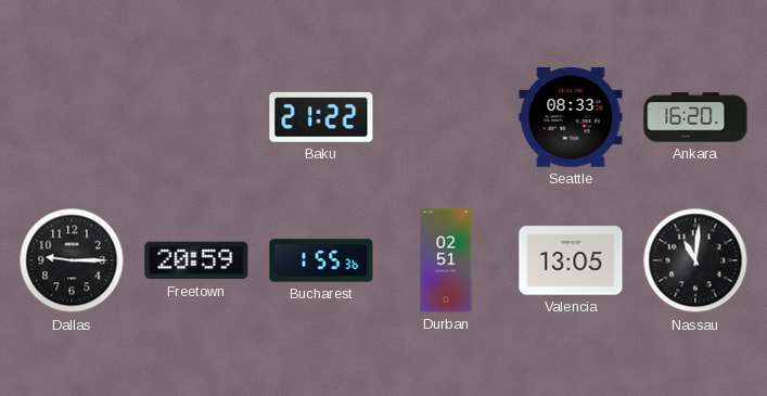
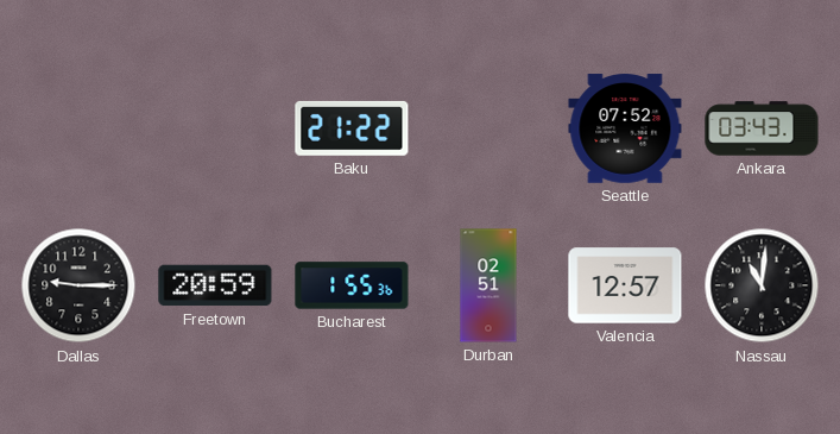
Seattle: 08:33 -> 07:52 (625, 128)
Ankara: 16:20 -> 03:43 (762, 128)
Valencia: 13:05 -> 12:57 (625, 285)
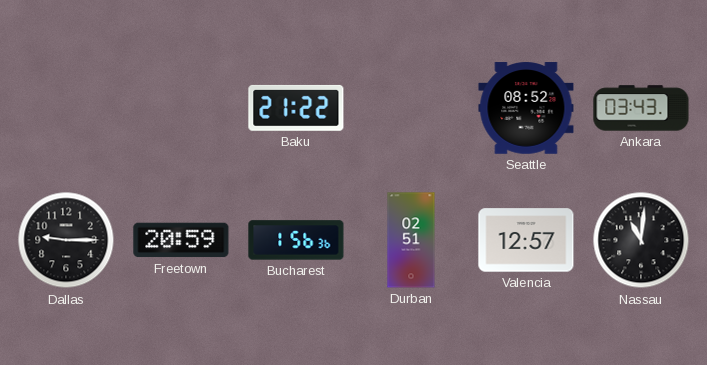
Seattle: 07:52 -> 08:52 (526, 108)
Bucharest: 1:55 -> 1:56 (296, 240)
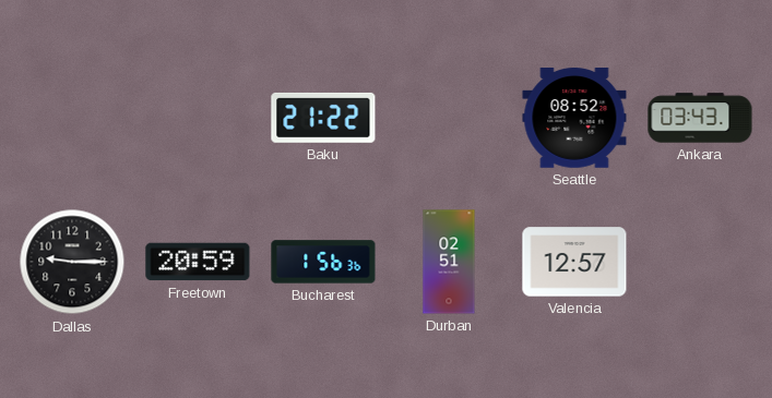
Nassau: 11:01 -> none (641, 240)
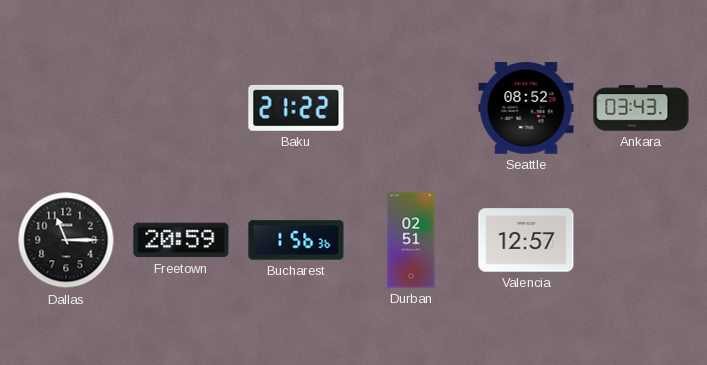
Dallas: 9:15 -> 11:15 (66, 240)
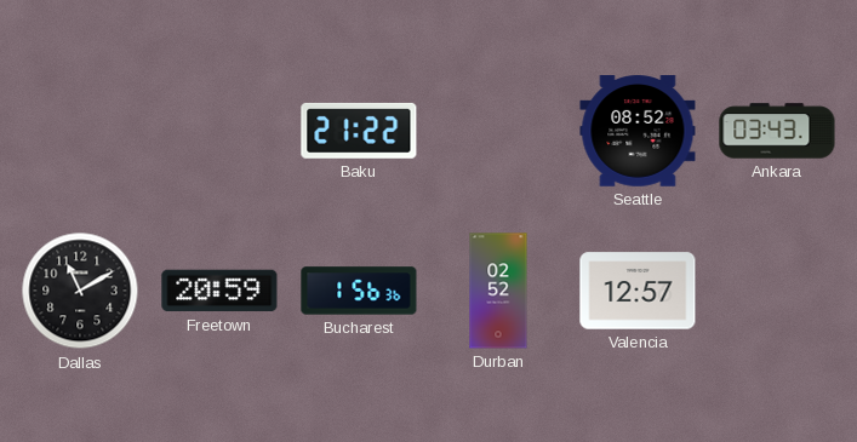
Dallas: 11:15 -> 11:10 (80, 291)
Durban: 02:51 -> 02:52 (498, 291)
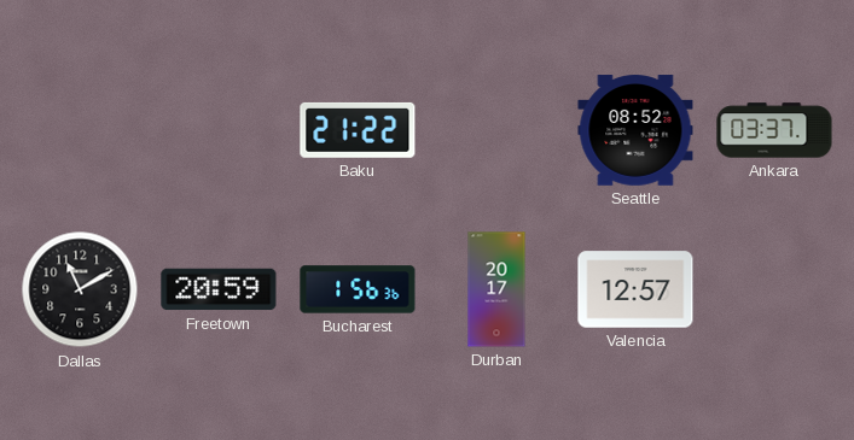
Ankara: 03:43 -> 03:37 (774, 130)
Durban: 02:52 -> 20:17 (496, 289)
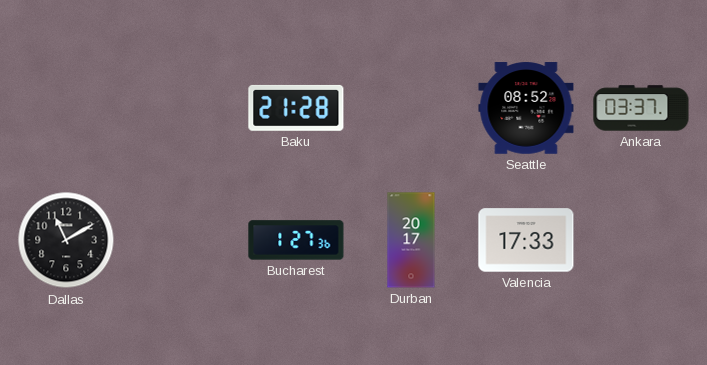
Baku: 21:22 -> 21:28 (296, 108)
Freetown: 20:59 -> none (219, 289)
Bucharest: 1:56 -> 1:27 (296, 240)
Valencia: 12:57 -> 17:33 (526, 240)
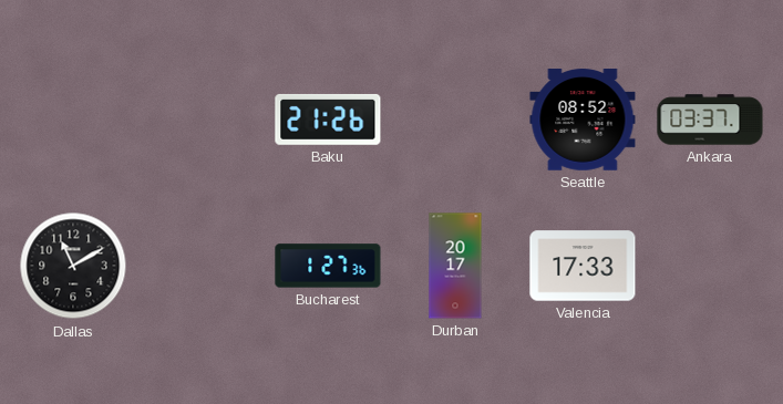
Baku: 21:28 -> 21:26 (328, 120)
